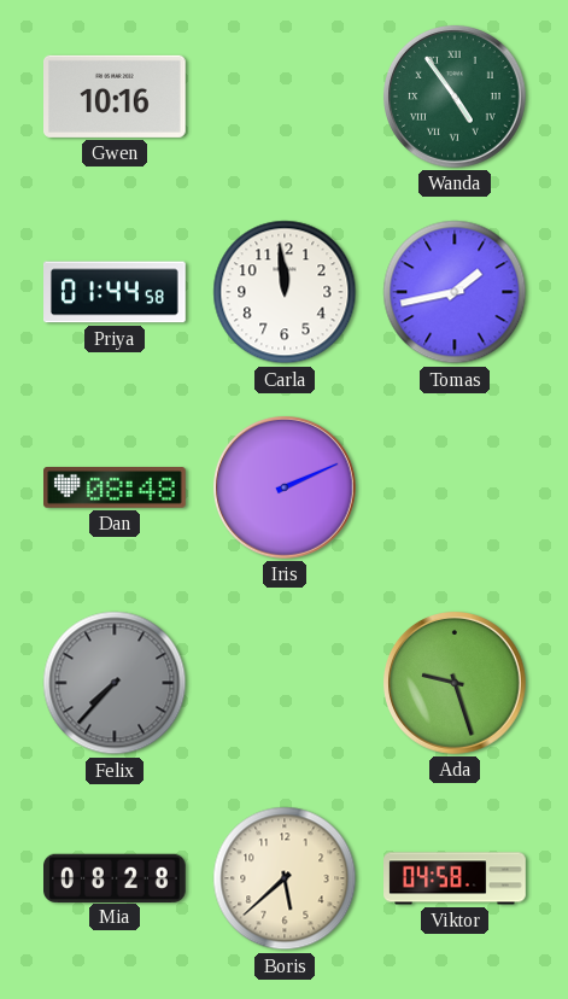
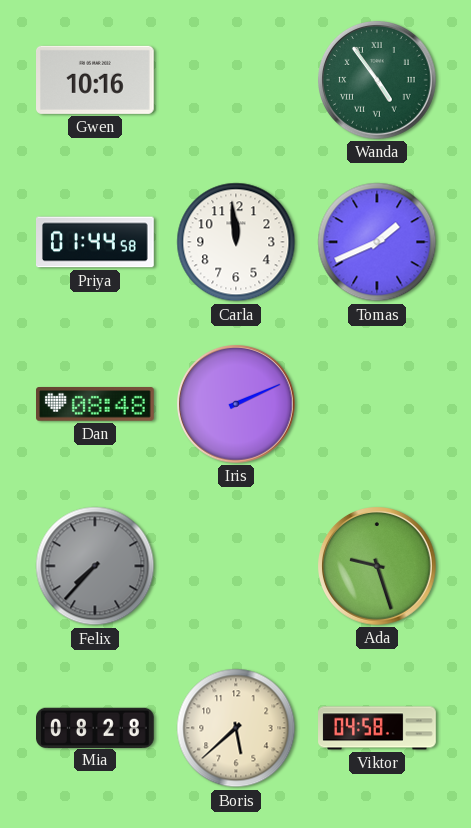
Tomas: 1:43 -> 1:41 (377, 242)
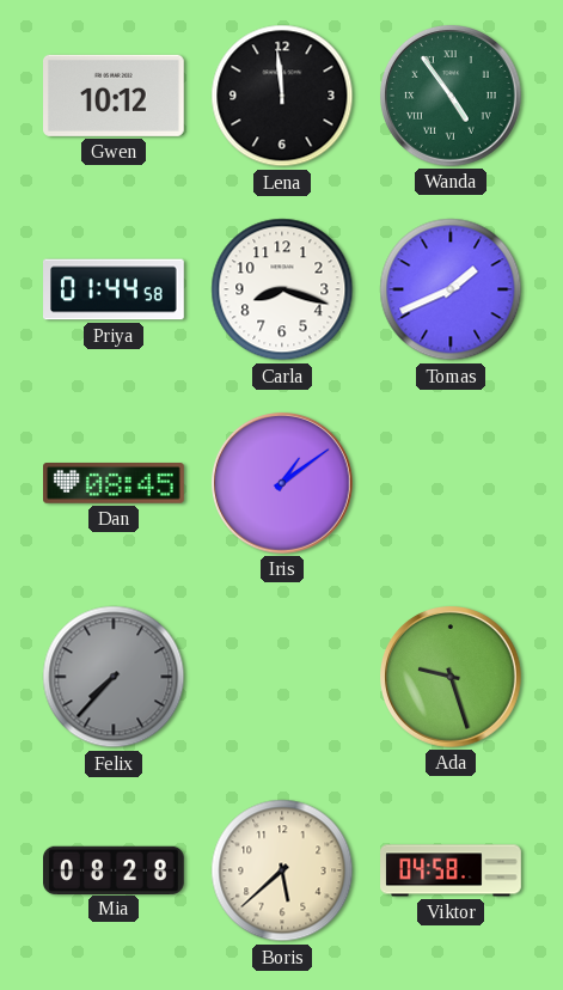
Gwen: 10:16 -> 10:12 (115, 96)
Lena: none -> 11:59 (282, 96)
Carla: 11:59 -> 8:18 (282, 289)
Dan: 08:48 -> 08:45 (115, 483)
Iris: 2:11 -> 1:09 (283, 484)
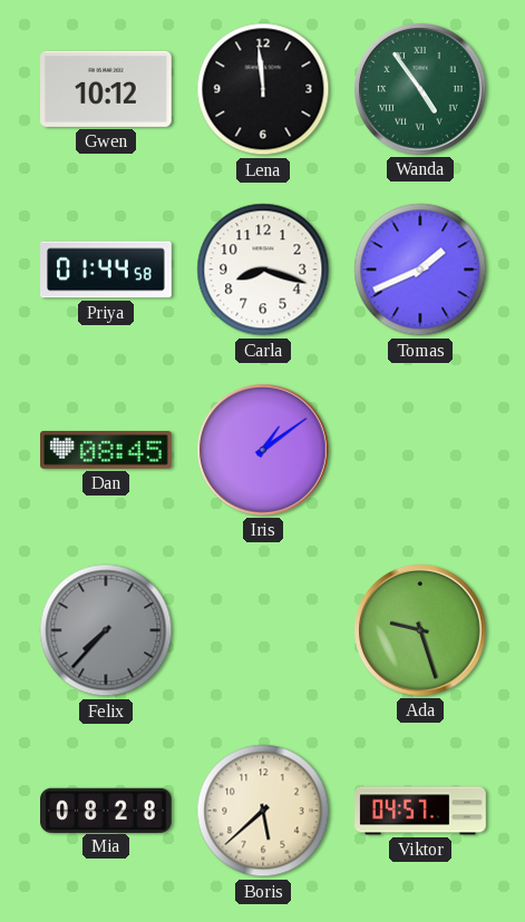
Viktor: 04:58 -> 04:57 (420, 811)
